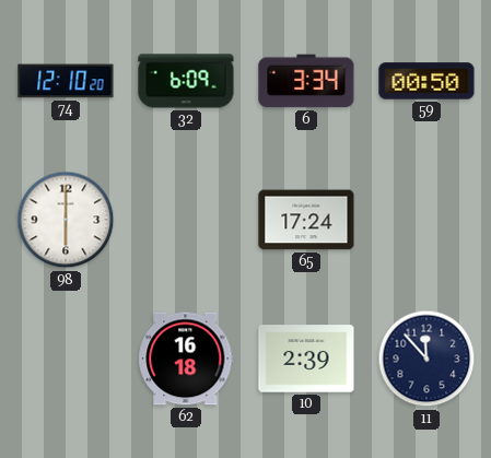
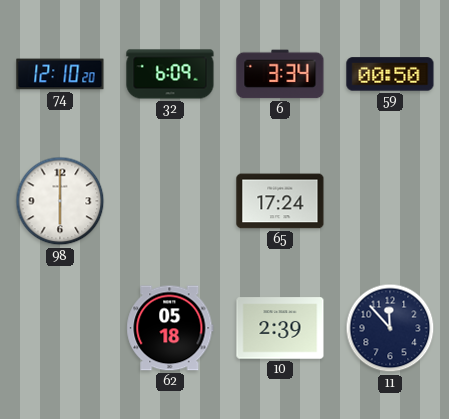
62: 16:18 -> 05:18 (170, 328)
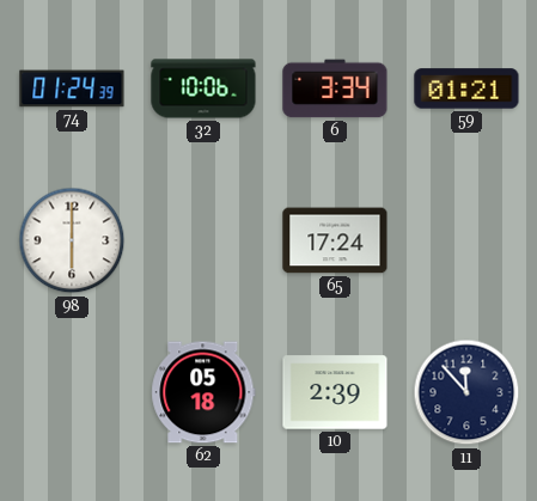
74: 12:10 -> 01:24 (72, 88)
32: 6:09 -> 10:06 (203, 88)
59: 00:50 -> 01:21 (466, 88)
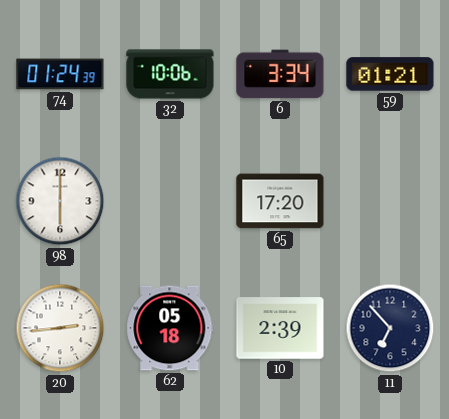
65: 17:24 -> 17:20 (280, 201)
20: none -> 2:44 (60, 328)
11: 11:53 -> 6:53 (390, 328)
